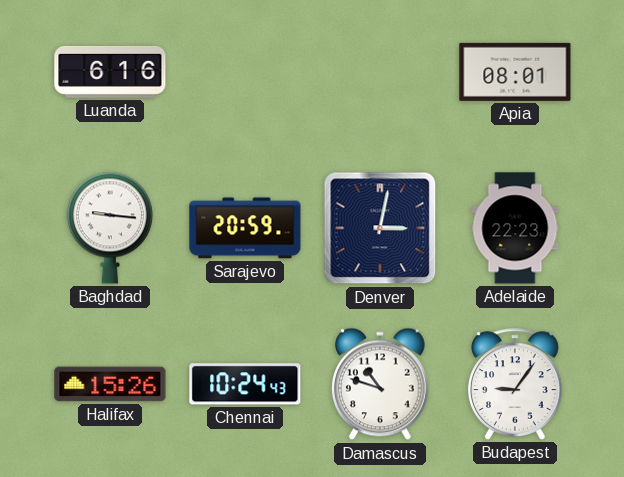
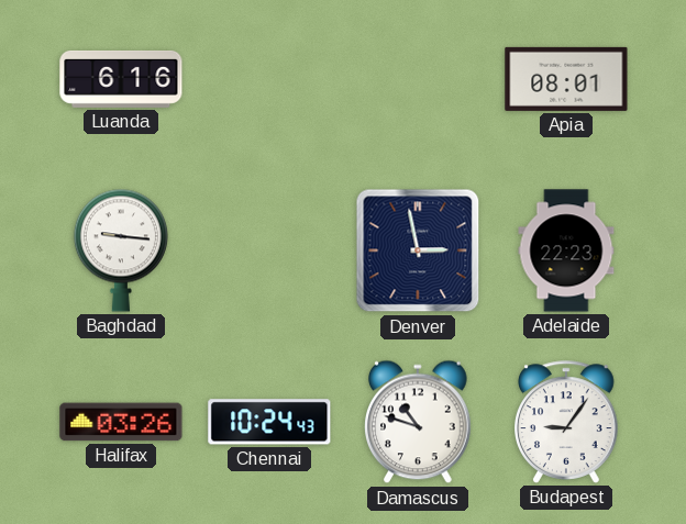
Sarajevo: 20:59 -> none (245, 228)
Denver: 3:02 -> 2:58 (418, 250)
Halifax: 15:26 -> 03:26 (121, 422)
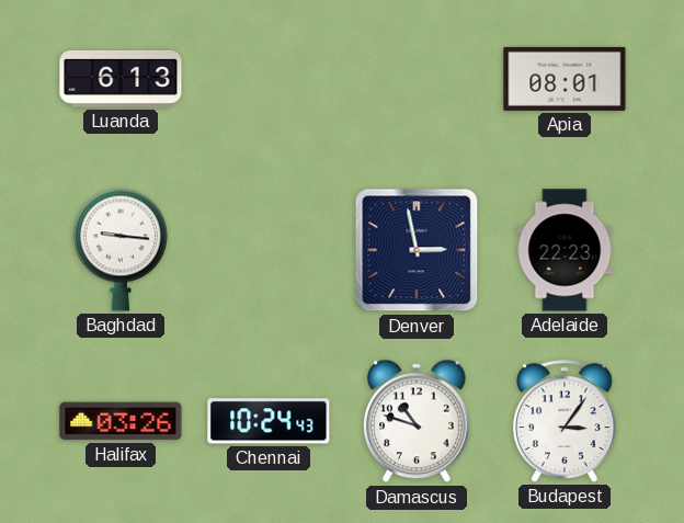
Luanda: 6:16 -> 6:13 (121, 79)
Budapest: 9:06 -> 3:06 (566, 421)
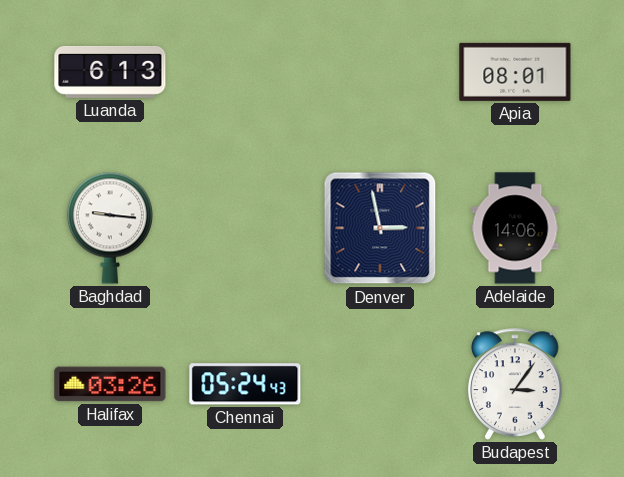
Adelaide: 22:23 -> 14:06 (515, 228)
Chennai: 10:24 -> 05:24 (245, 384)
Damascus: 10:48 -> none (418, 421)
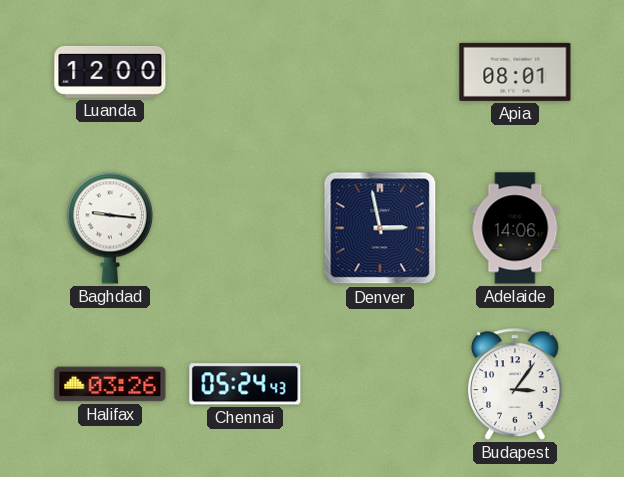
Luanda: 6:13 -> 12:00 (110, 72)
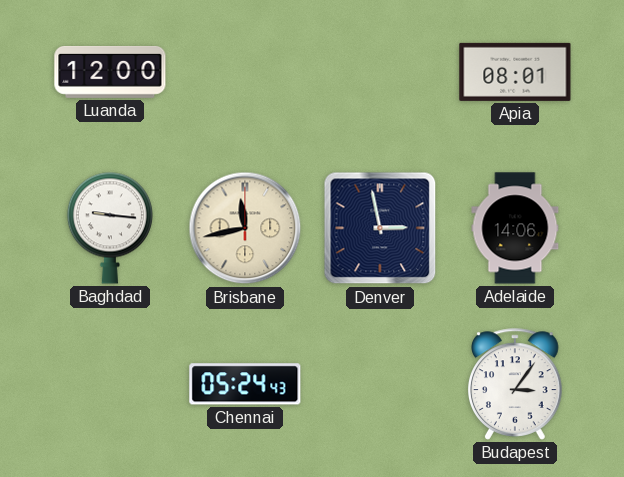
Brisbane: none -> 11:43 (245, 228)
Halifax: 03:26 -> none (110, 384)
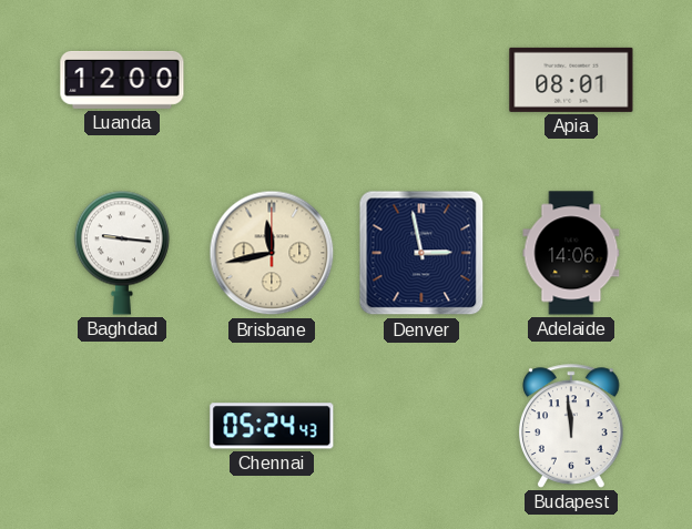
Budapest: 3:06 -> 11:59 (572, 426)
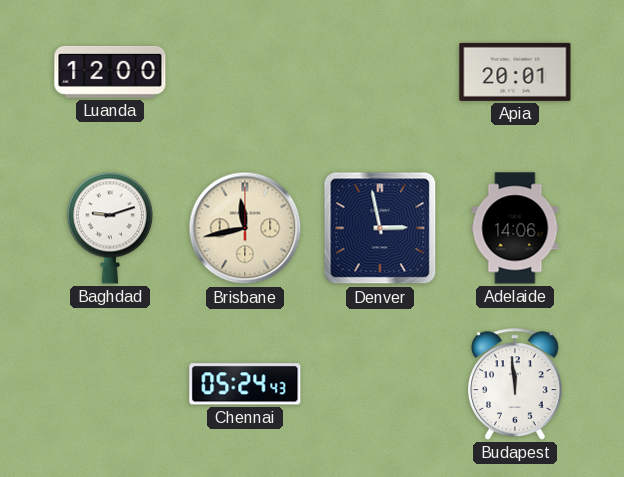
Apia: 08:01 -> 20:01 (515, 72)
Baghdad: 9:16 -> 9:12 (110, 228)
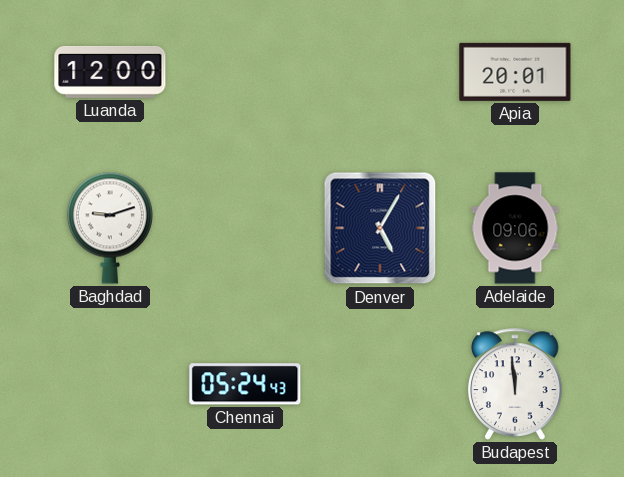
Brisbane: 11:43 -> none (245, 228)
Denver: 2:58 -> 5:05 (380, 228)
Adelaide: 14:06 -> 09:06 (515, 228)
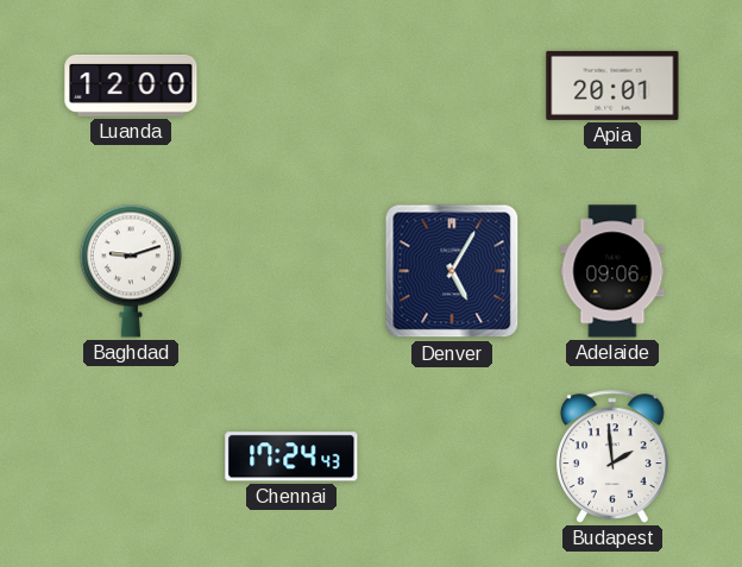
Chennai: 05:24 -> 17:24 (291, 456)
Budapest: 11:59 -> 1:59 (614, 456)
